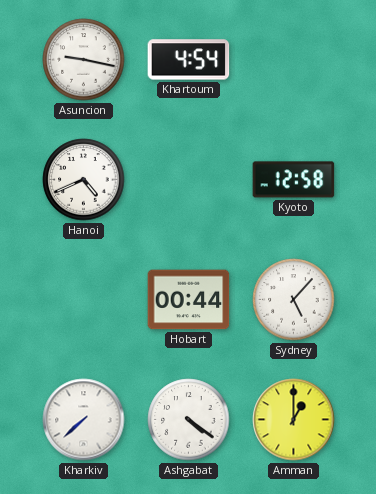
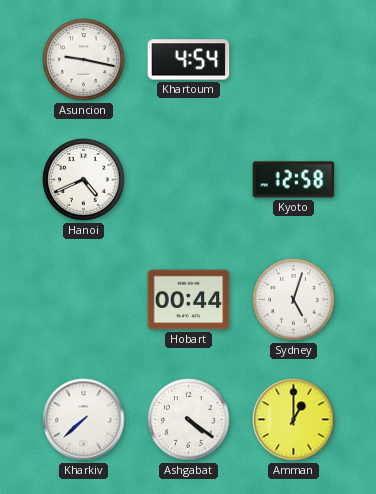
Sydney: 5:07 -> 5:03 (294, 300)
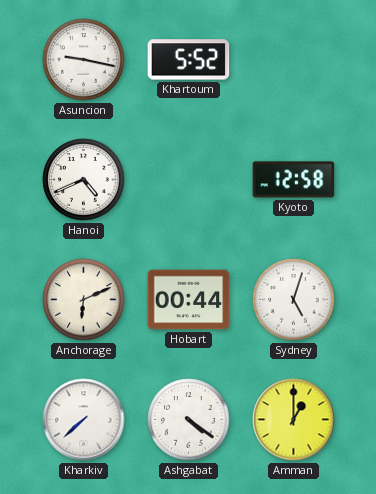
Khartoum: 4:54 -> 5:52 (189, 60)
Anchorage: none -> 6:11 (84, 300)
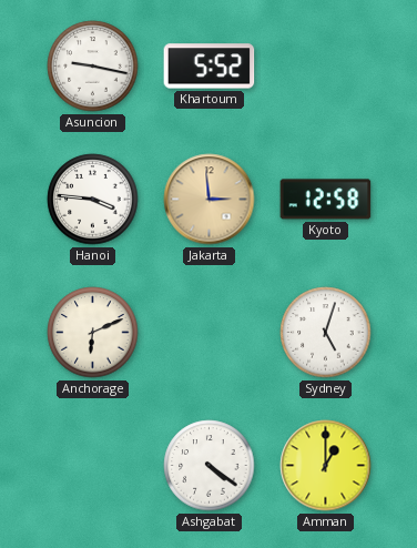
Hanoi: 4:41 -> 3:46 (93, 200)
Jakarta: none -> 2:59 (210, 200)
Hobart: 00:44 -> none (189, 300)
Kharkiv: 7:38 -> none (84, 420)
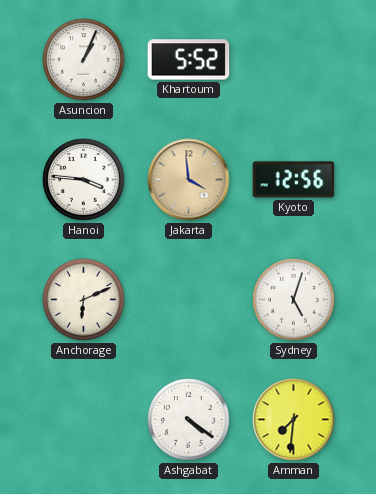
Asuncion: 9:17 -> 1:04 (84, 60)
Jakarta: 2:59 -> 3:59 (189, 180)
Kyoto: 12:58 -> 12:56 (294, 180)
Amman: 1:00 -> 7:31 (294, 420)
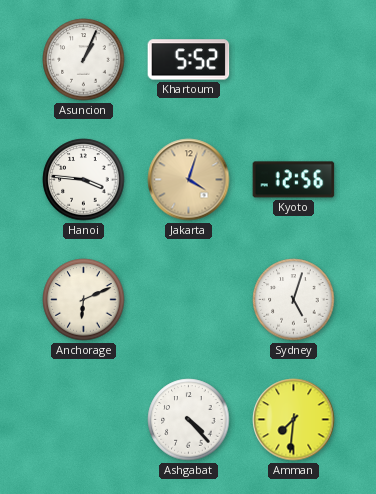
Jakarta: 3:59 -> 4:03 (189, 180)
Ashgabat: 4:21 -> 4:23 (189, 420)
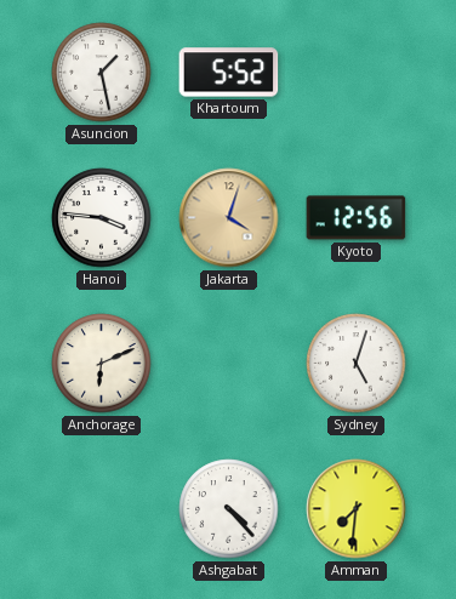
Asuncion: 1:04 -> 1:28 (102, 73)
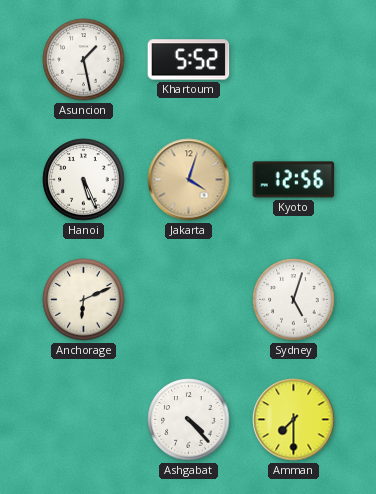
Hanoi: 3:46 -> 5:26 (84, 180)
Amman: 7:31 -> 7:30 (294, 420)
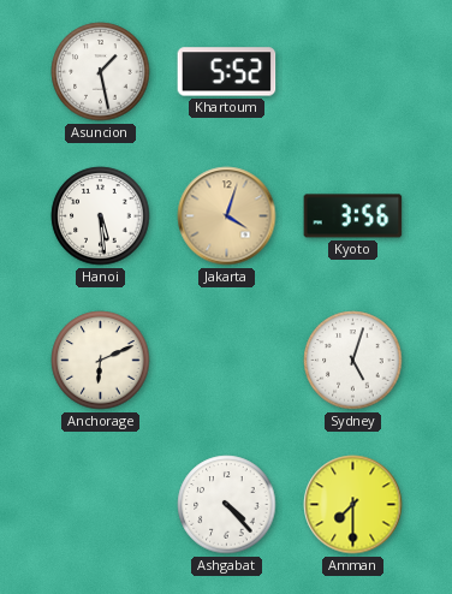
Hanoi: 5:26 -> 5:29 (101, 216)
Kyoto: 12:56 -> 3:56 (353, 216)
